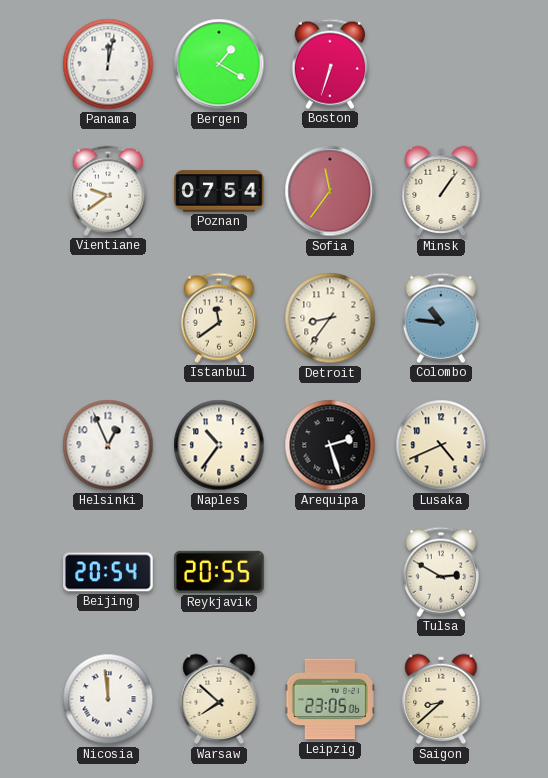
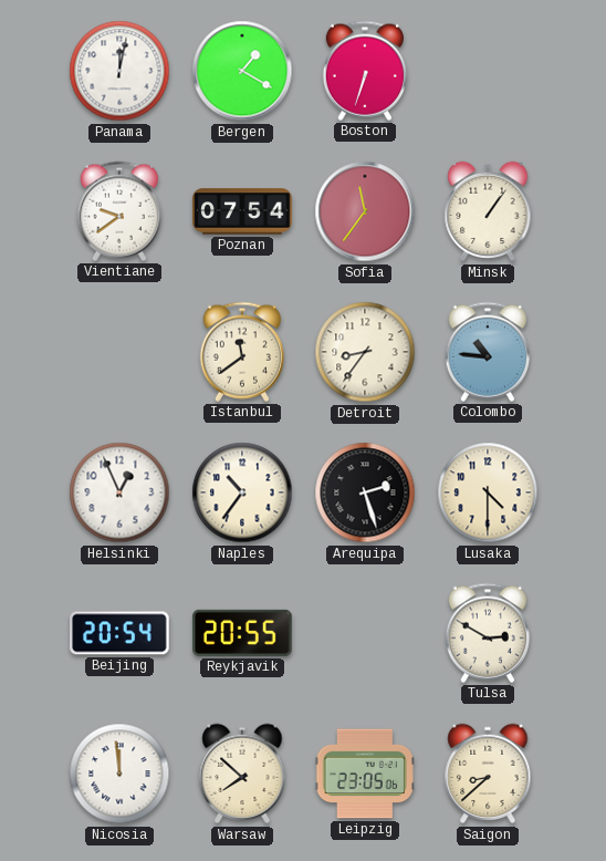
Lusaka: 4:41 -> 4:30 (488, 492)
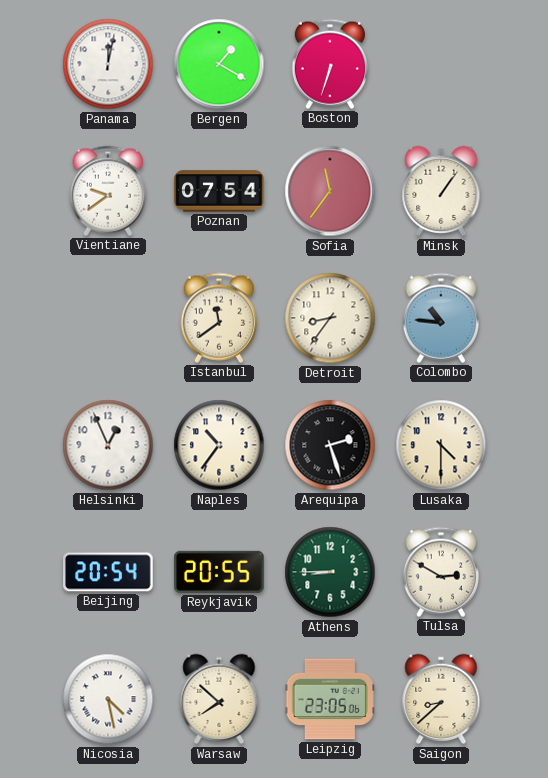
Athens: none -> 8:45 (330, 572)
Nicosia: 11:59 -> 4:28 (108, 699)
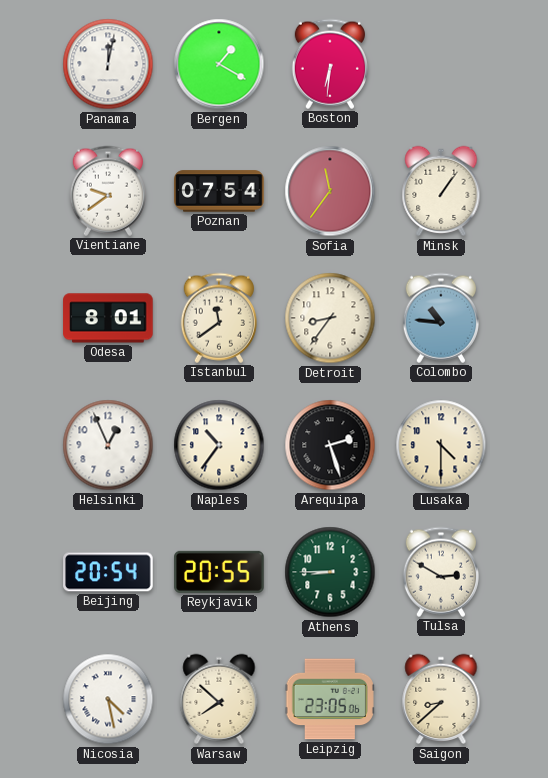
Boston: 6:33 -> 6:31 (330, 64)
Odesa: none -> 8:01 (108, 318)
